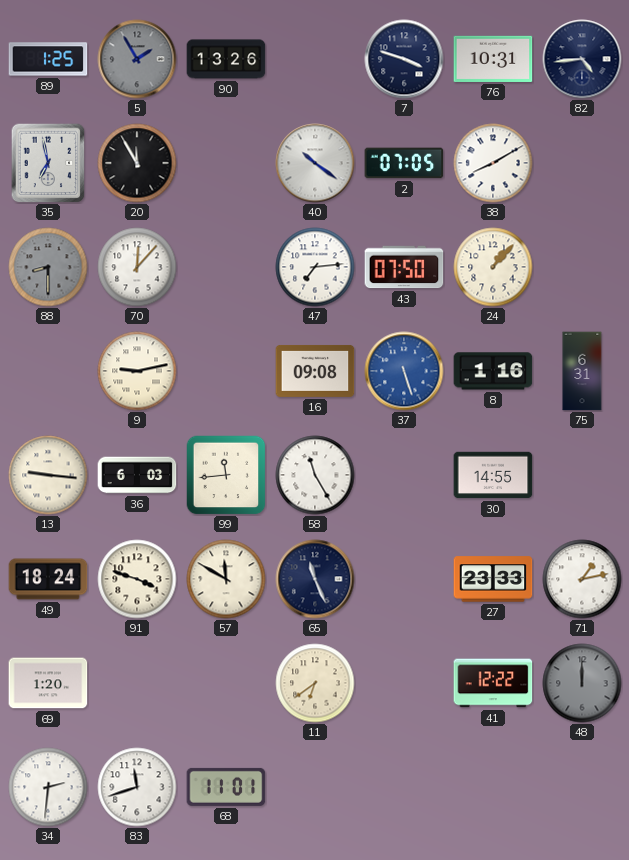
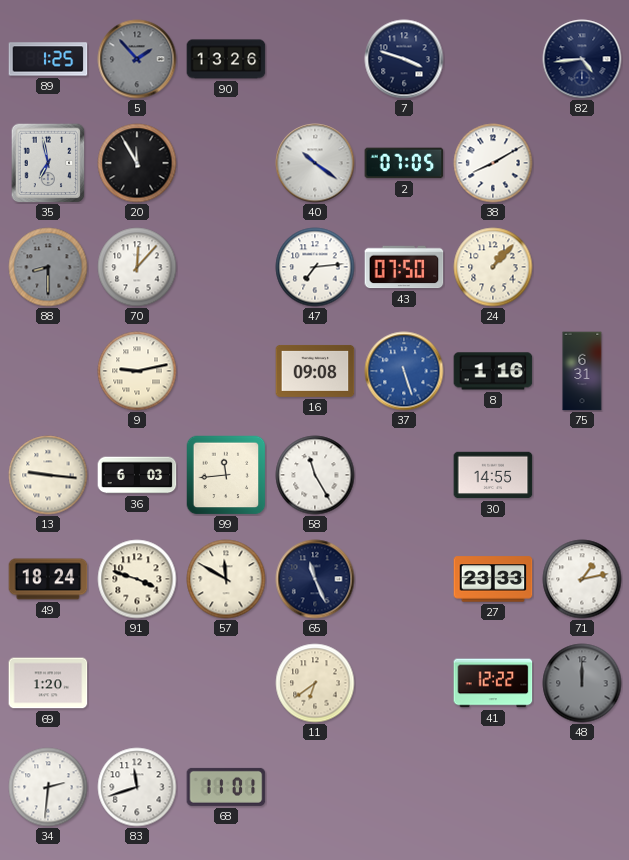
5: 1:55 -> 1:53 (137, 59)
76: 10:31 -> none (493, 59)
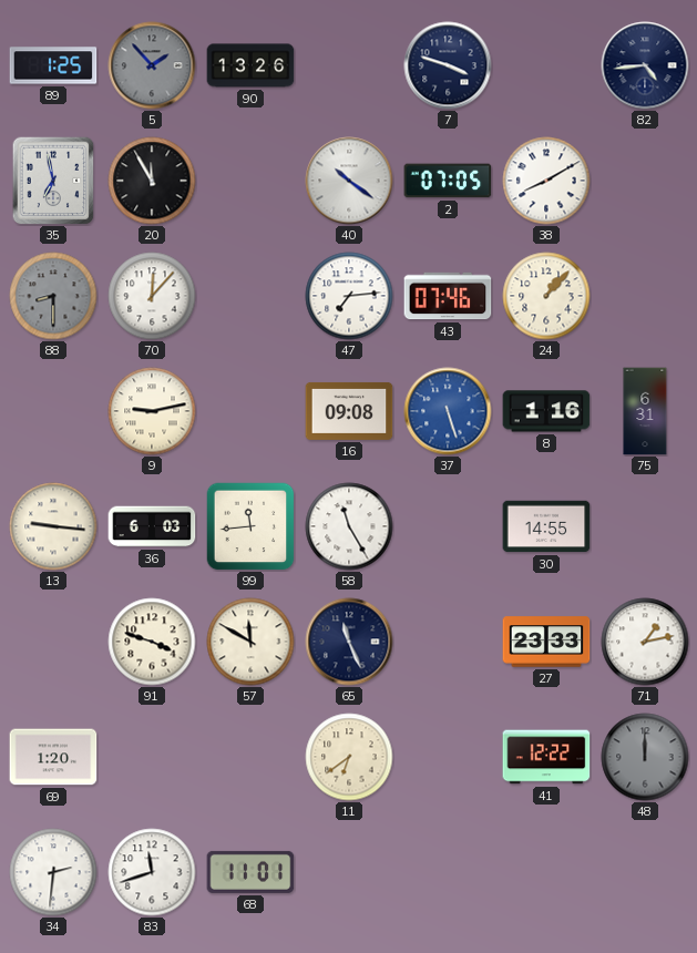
43: 07:50 -> 07:46 (448, 296)
49: 18:24 -> none (48, 579)
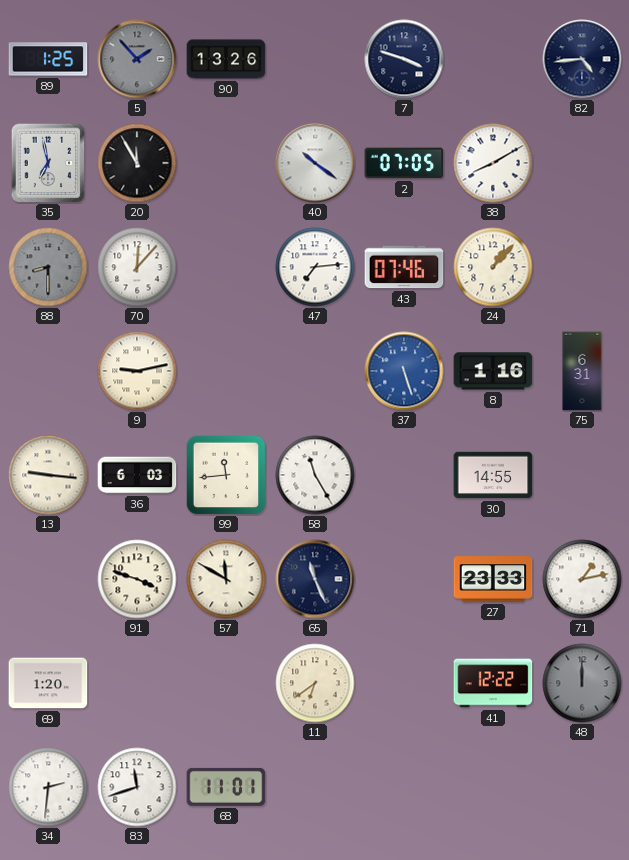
16: 09:08 -> none (349, 411)
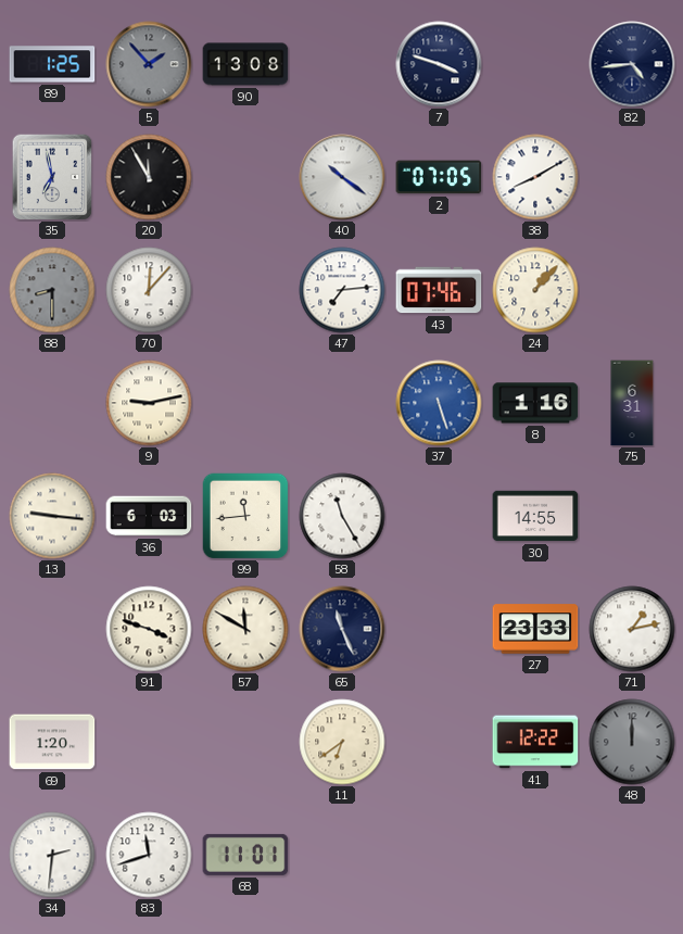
90: 13:26 -> 13:08 (245, 64)
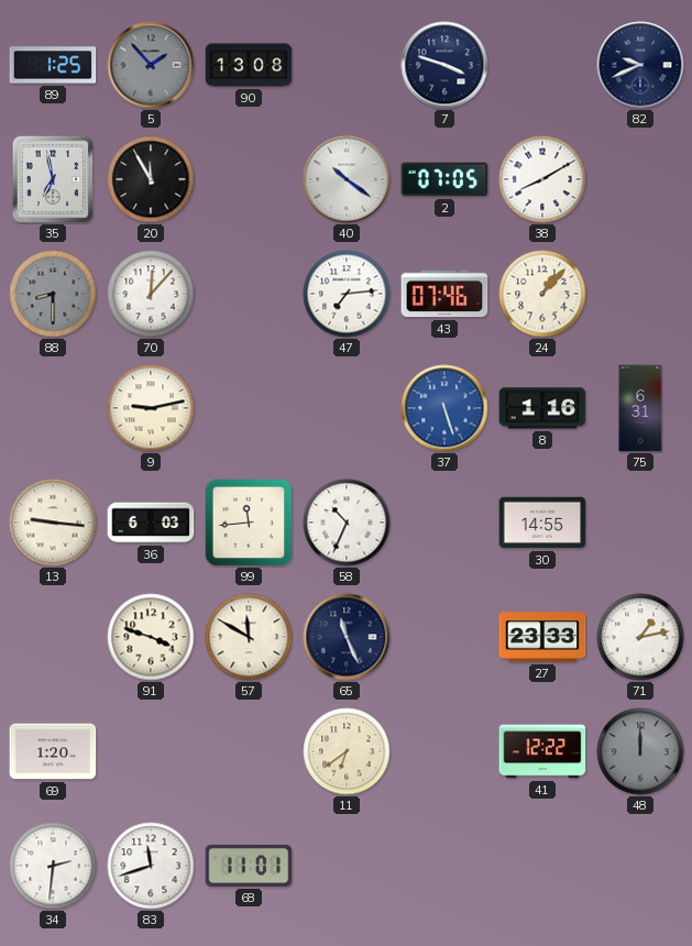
82: 4:44 -> 9:41 (640, 65)
58: 11:25 -> 10:34 (347, 522)
